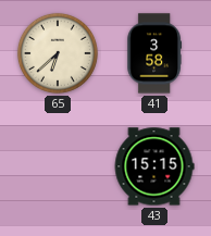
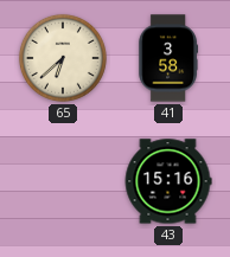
43: 15:15 -> 15:16 (168, 181)
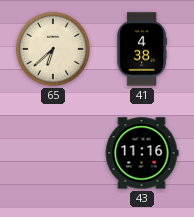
41: 3:58 -> 4:38 (141, 49)
43: 15:16 -> 11:16 (142, 153)
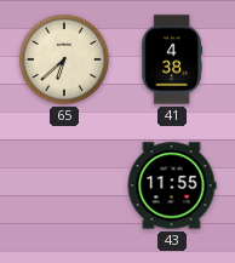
43: 11:16 -> 11:55 (172, 185)
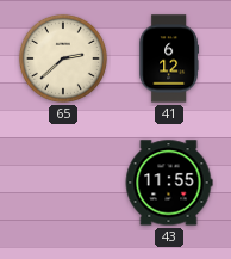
65: 6:38 -> 2:38 (63, 58)
41: 4:38 -> 6:12 (168, 58)
